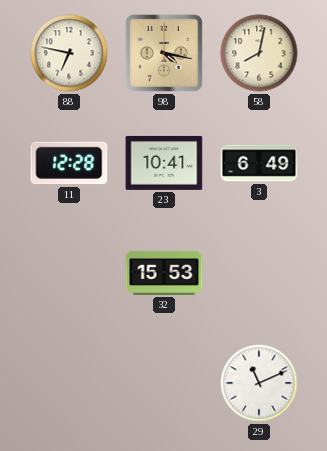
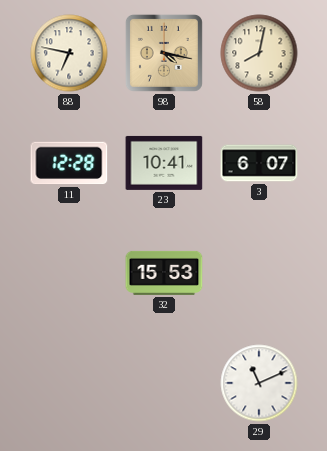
3: 6:49 -> 6:07 (259, 163)
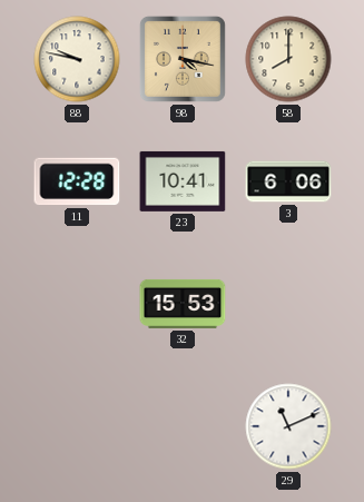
88: 6:47 -> 9:47 (77, 59)
58: 8:02 -> 8:00 (288, 59)
3: 6:07 -> 6:06 (288, 181)
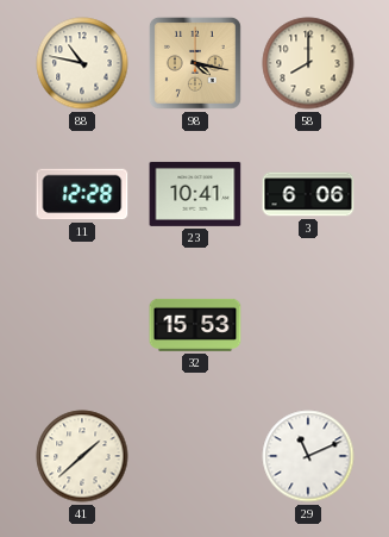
88: 9:47 -> 10:47 (82, 63)
41: none -> 1:38 (82, 456)
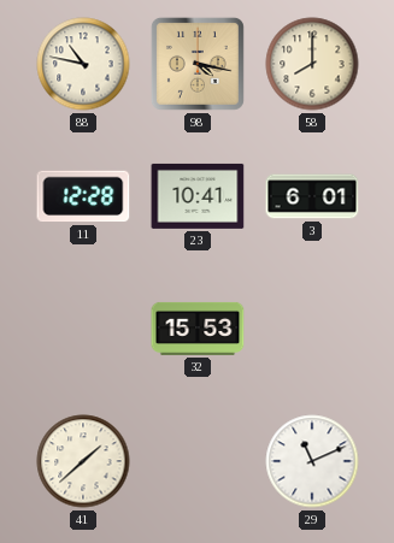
3: 6:06 -> 6:01 (312, 196)
